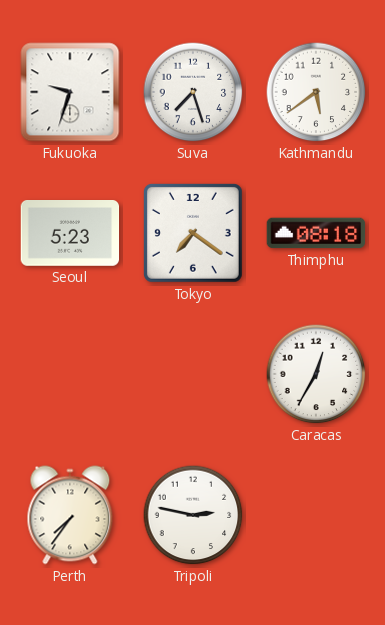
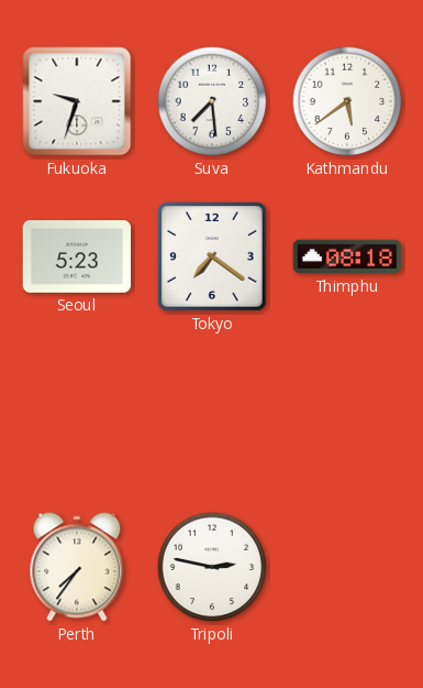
Suva: 7:27 -> 7:29 (212, 101)
Caracas: 12:35 -> none (316, 374)
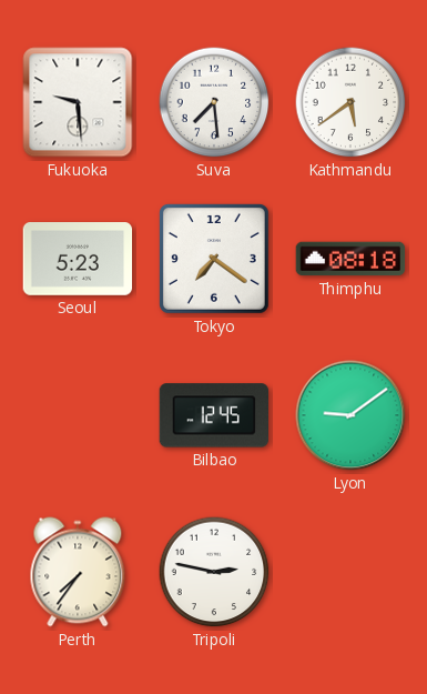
Fukuoka: 9:33 -> 9:29 (78, 102)
Bilbao: none -> 12:45 (214, 415)
Lyon: none -> 9:09 (350, 415)
